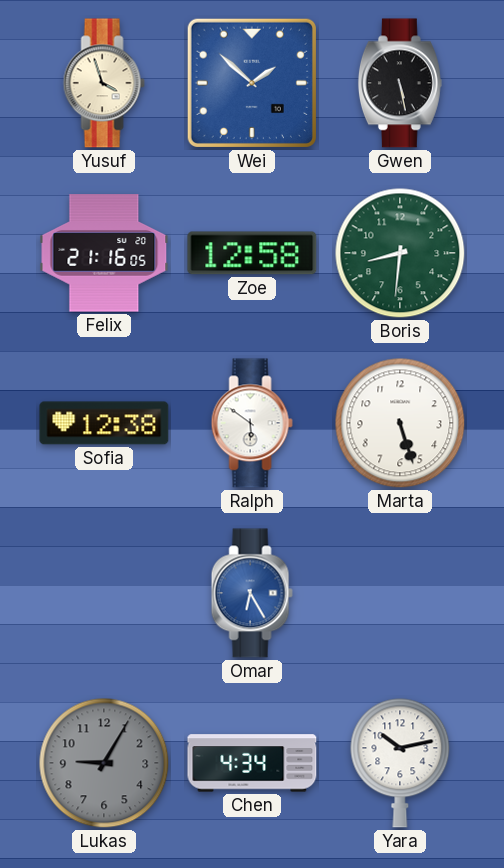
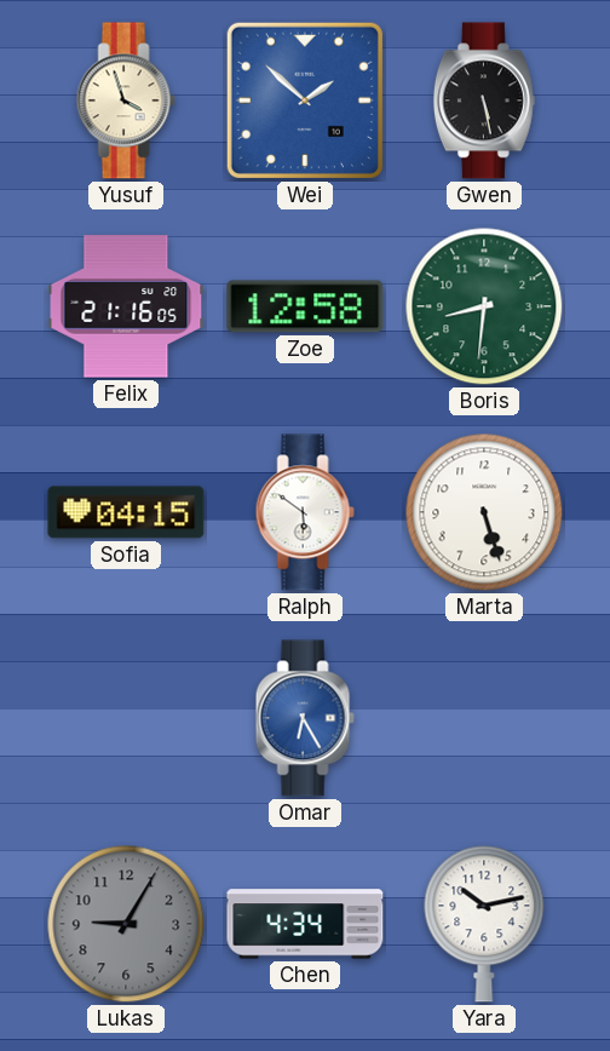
Sofia: 12:38 -> 04:15 (126, 512)
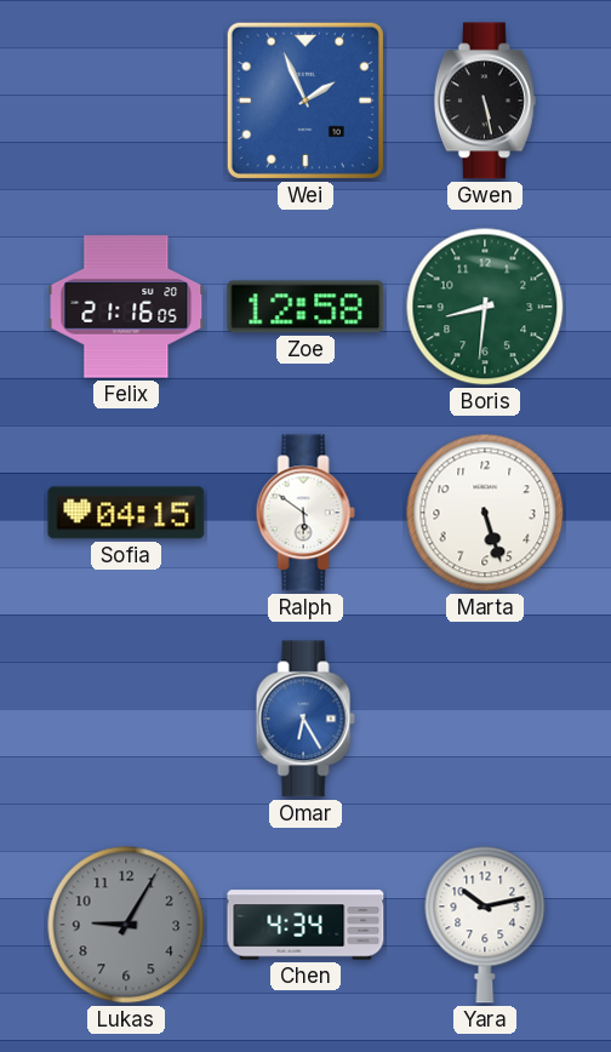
Yusuf: 3:57 -> none (126, 100)
Wei: 1:52 -> 1:56 (305, 101)
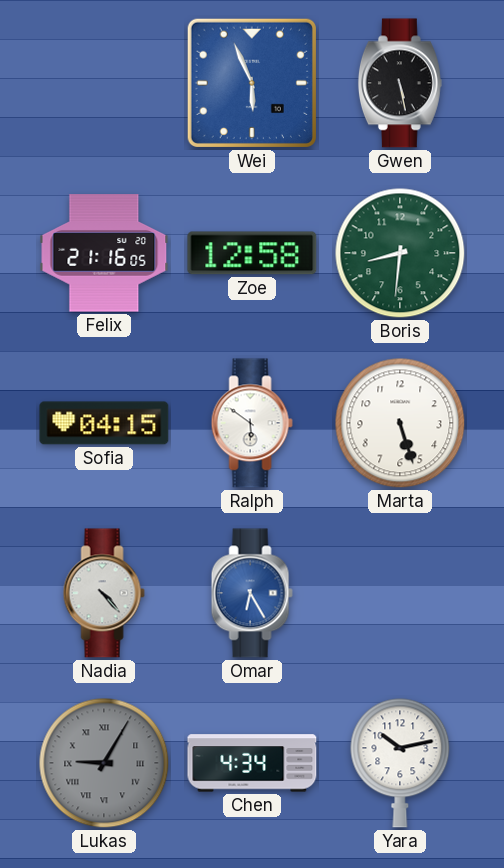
Wei: 1:56 -> 5:56 (252, 83)
Nadia: none -> 4:23 (104, 593)
Lukas numerals: Arabic -> Roman (104, 763)
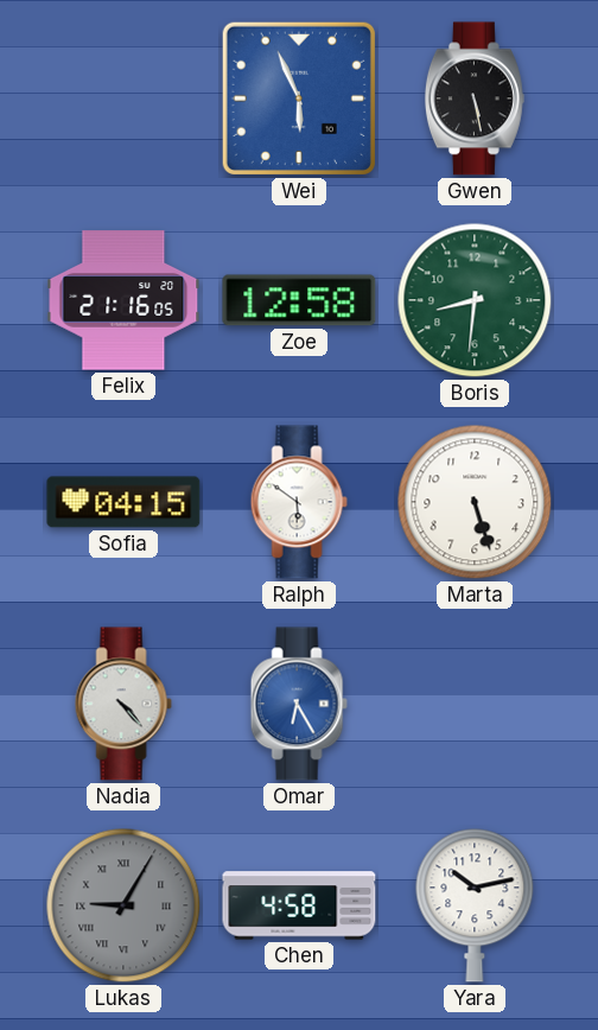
Chen: 4:34 -> 4:58 (299, 905)
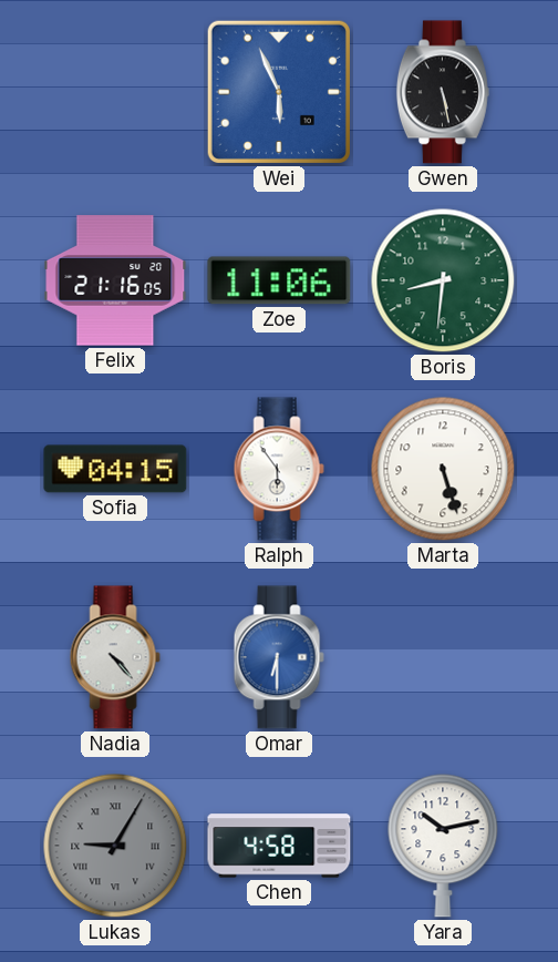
Zoe: 12:58 -> 11:06 (279, 280)
Ralph: 5:51 -> 5:54 (279, 469)
Omar: 6:25 -> 6:30 (279, 657)
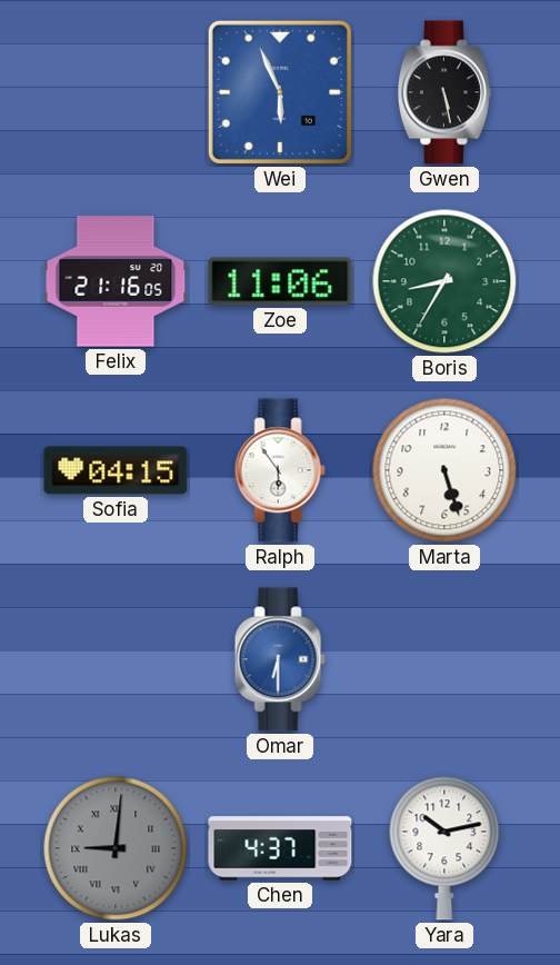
Boris: 8:31 -> 8:35 (444, 281)
Nadia: 4:23 -> none (115, 657)
Lukas: 9:05 -> 9:01 (116, 848)
Chen: 4:58 -> 4:37 (280, 848)
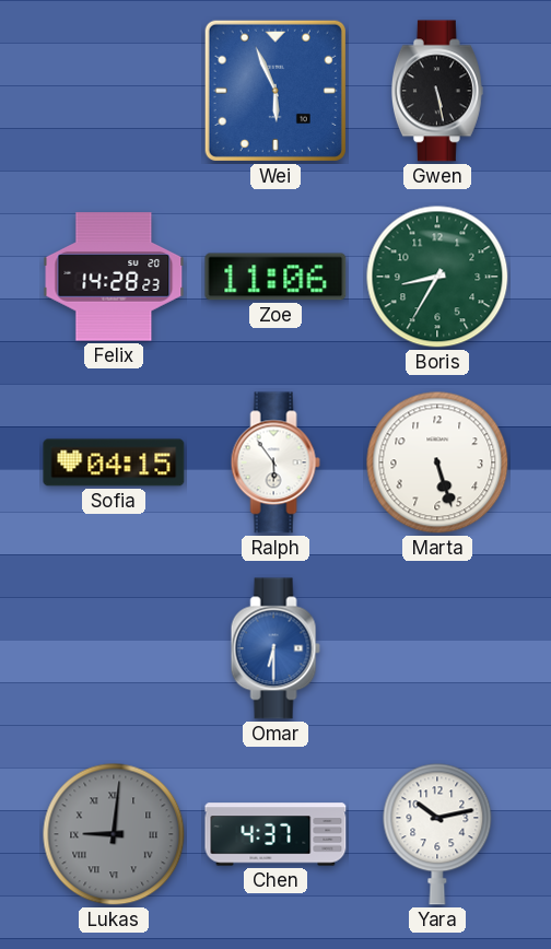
Felix: 21:16 -> 14:28 (114, 277)
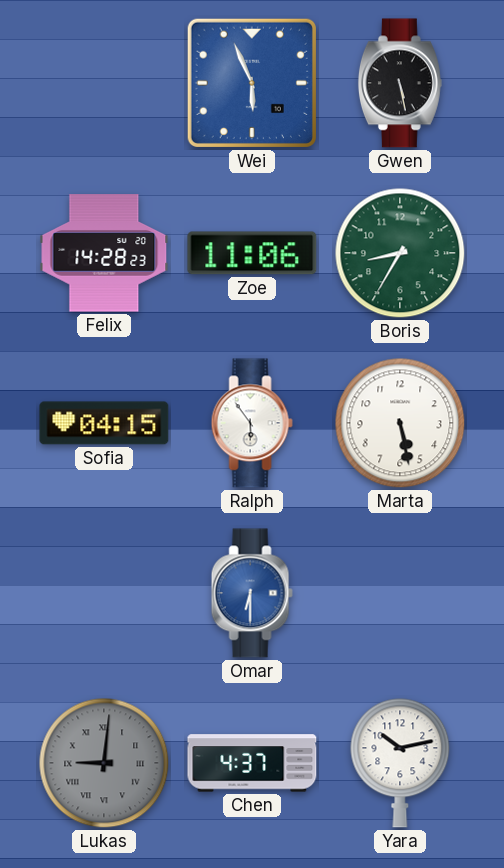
Marta: 5:27 -> 5:28 (400, 423)
